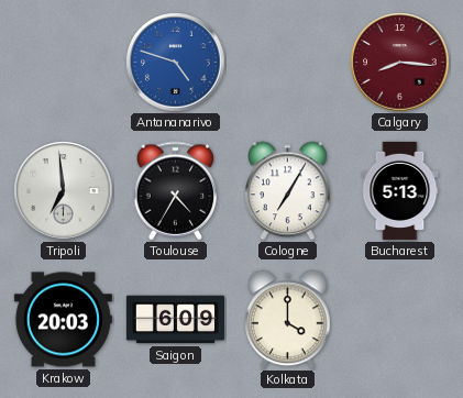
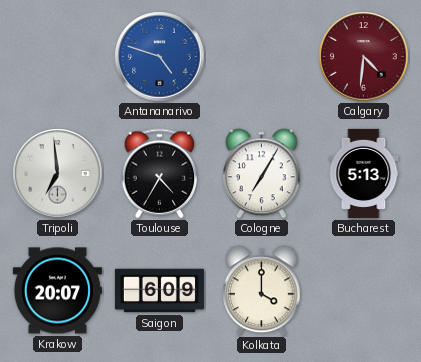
Calgary: 8:16 -> 4:31 (364, 57)
Krakow: 20:03 -> 20:07 (57, 291)
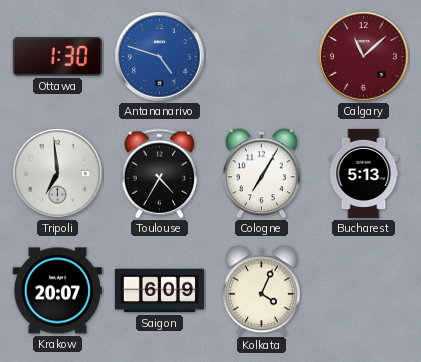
Ottawa: none -> 1:30 (57, 57)
Calgary: 4:31 -> 11:08 (364, 57)
Kolkata: 4:00 -> 4:04 (262, 291)
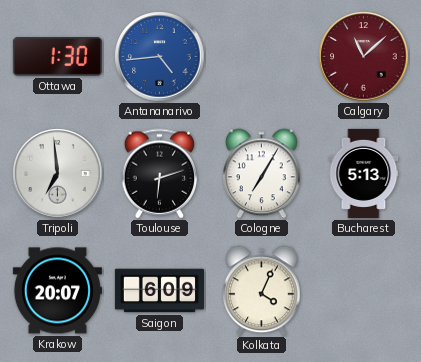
Antananarivo: 4:48 -> 4:44 (160, 57)
Toulouse: 4:35 -> 6:12 (160, 174)
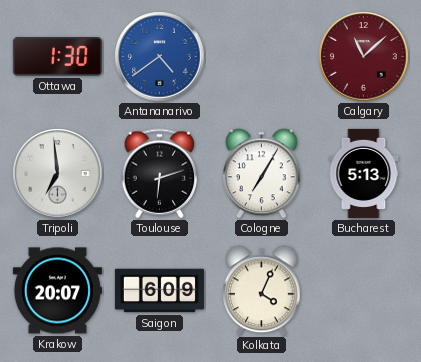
Antananarivo: 4:44 -> 4:39 (160, 57)
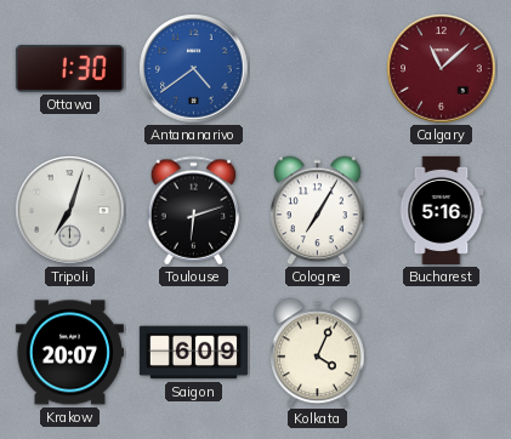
Tripoli: 6:59 -> 7:03 (70, 211)
Bucharest: 5:13 -> 5:16 (442, 210)
